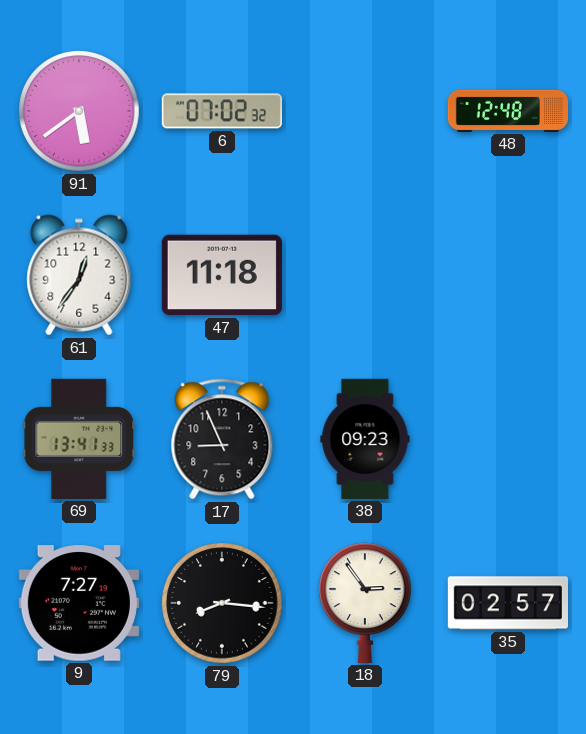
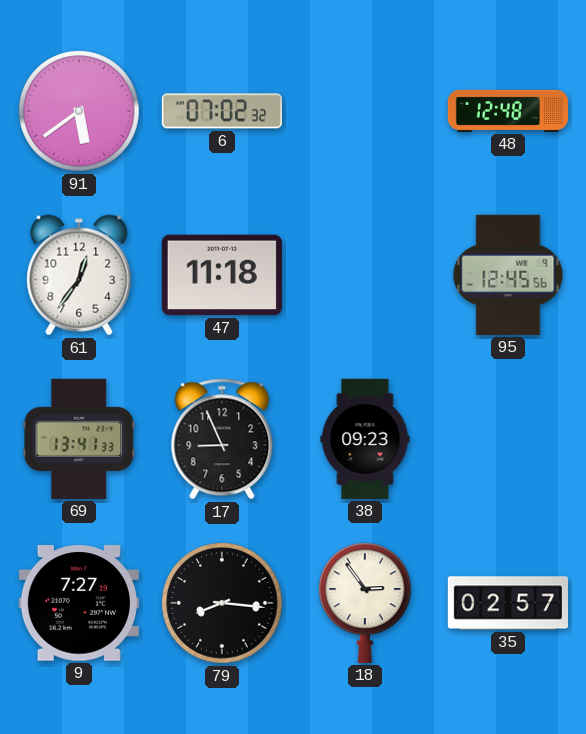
95: none -> 12:45 (508, 275)
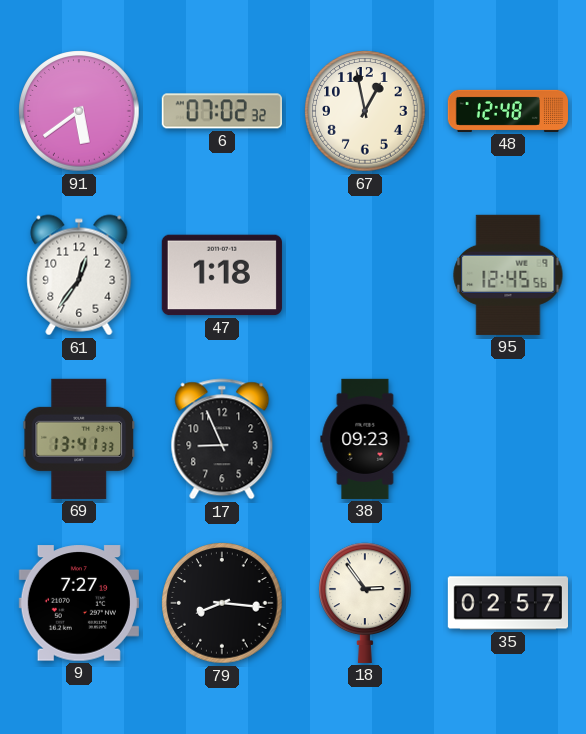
67: none -> 12:58 (365, 111)
47: 11:18 -> 1:18 (222, 275)
